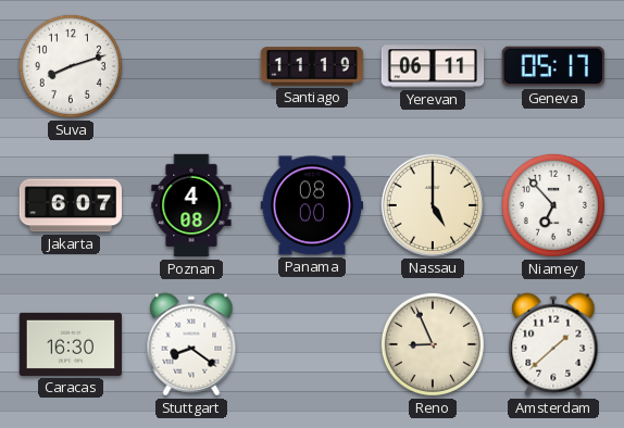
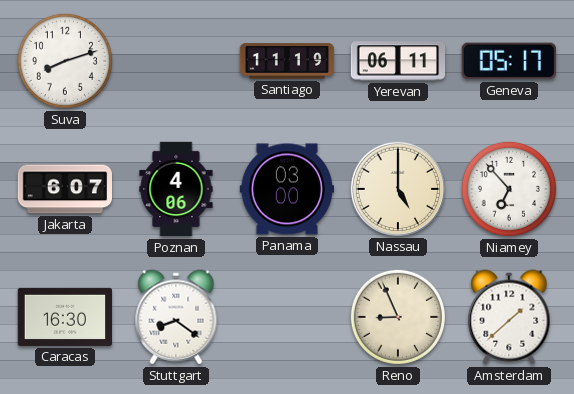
Poznan: 4:08 -> 4:06 (176, 189)
Panama: 08:00 -> 03:00 (286, 189)
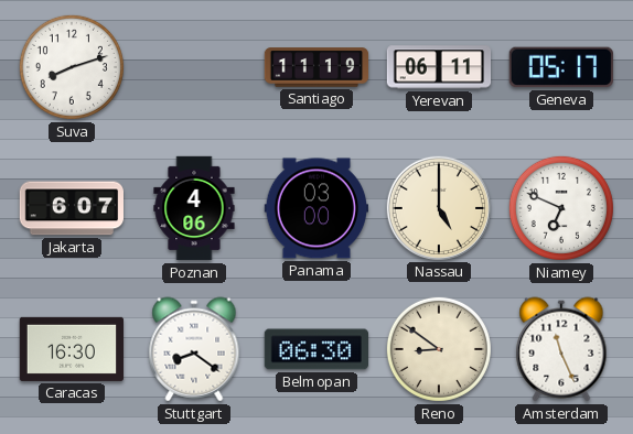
Niamey: 6:53 -> 6:49 (561, 208)
Belmopan: none -> 06:30 (315, 349)
Reno: 8:56 -> 8:51 (439, 349)
Amsterdam: 1:38 -> 11:26 (561, 349)
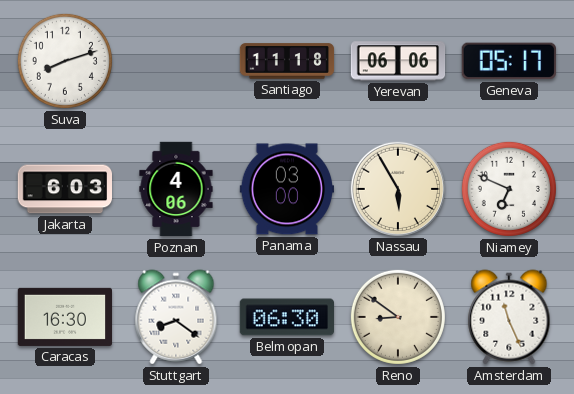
Santiago: 11:19 -> 11:18 (287, 61)
Yerevan: 06:11 -> 06:06 (398, 61)
Jakarta: 6:07 -> 6:03 (64, 189)
Nassau: 5:00 -> 5:55 (397, 188)
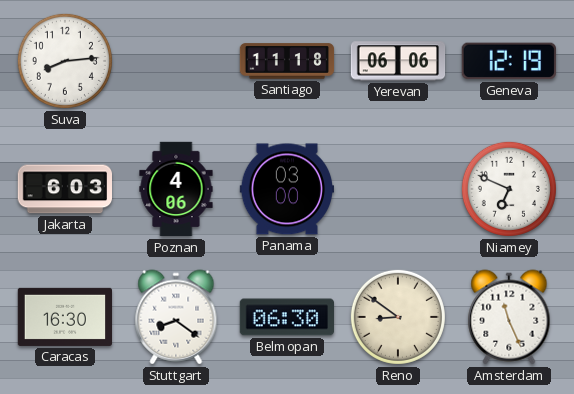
Suva: 8:12 -> 8:14 (65, 61)
Geneva: 05:17 -> 12:19 (509, 61)
Nassau: 5:55 -> none (397, 188)
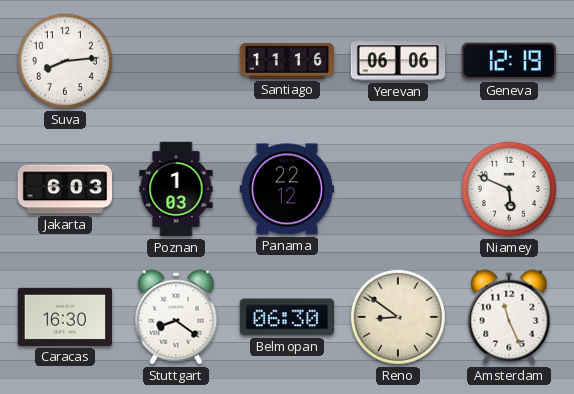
Santiago: 11:18 -> 11:16 (287, 61)
Poznan: 4:06 -> 1:03 (176, 189)
Panama: 03:00 -> 22:12 (286, 189)
Niamey: 6:49 -> 5:49 (509, 189)
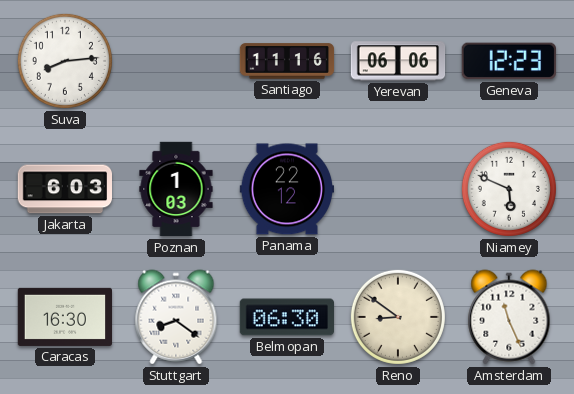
Geneva: 12:19 -> 12:23 (509, 61)
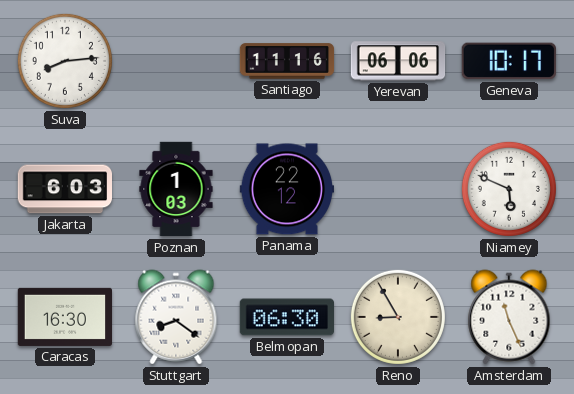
Geneva: 12:23 -> 10:17 (509, 61)
Reno: 8:51 -> 8:55 (398, 317)
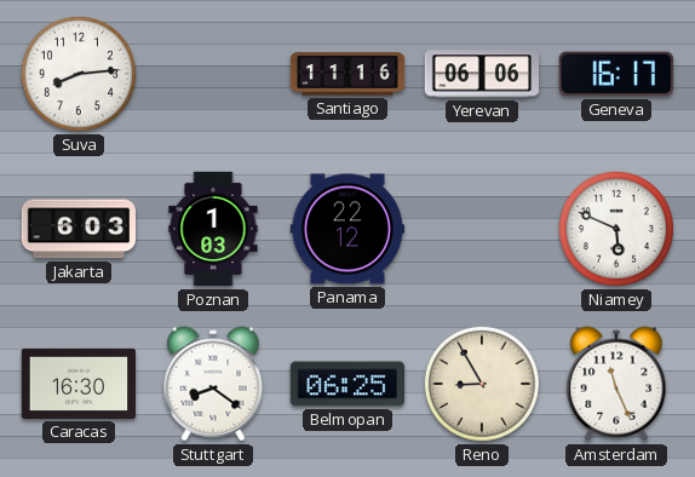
Geneva: 10:17 -> 16:17 (616, 74)
Belmopan: 06:30 -> 06:25 (346, 384)
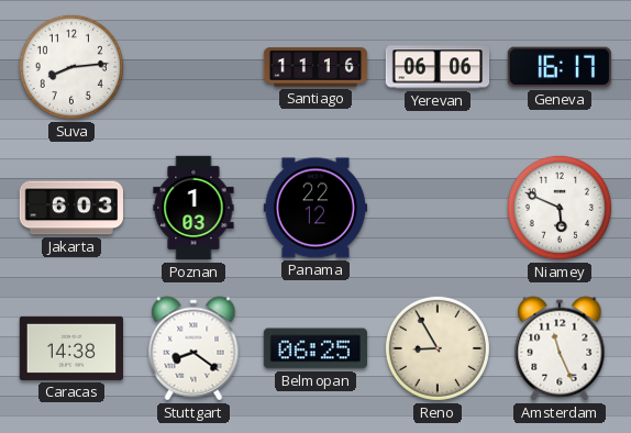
Caracas: 16:30 -> 14:38 (70, 348)
